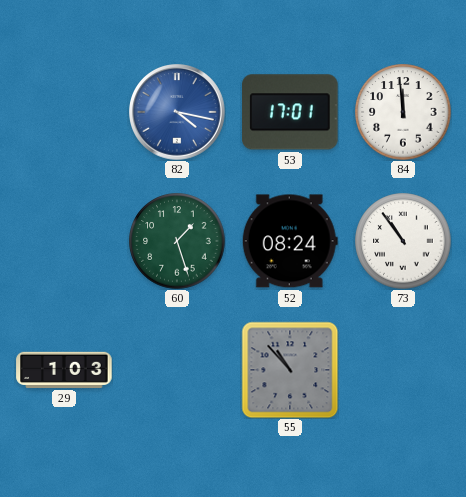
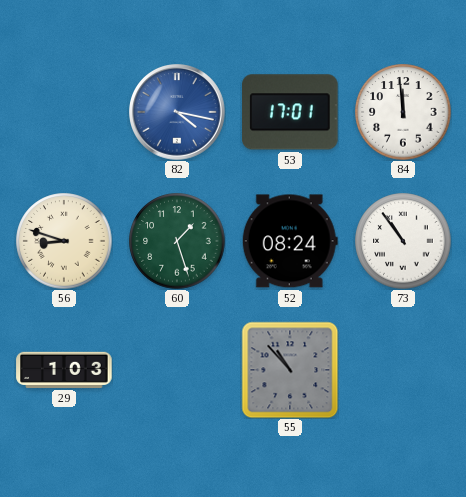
56: none -> 8:48 (64, 241)
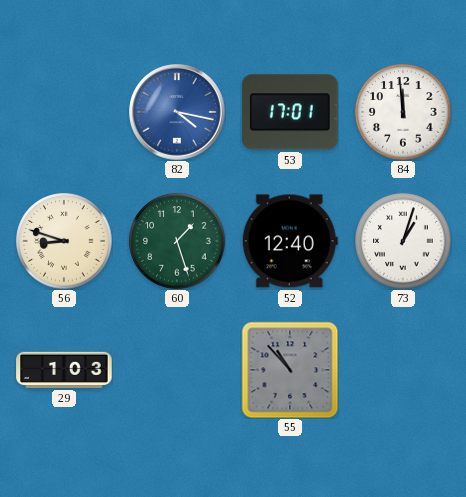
52: 08:24 -> 12:40 (290, 241)
73: 10:54 -> 1:03 (403, 241)
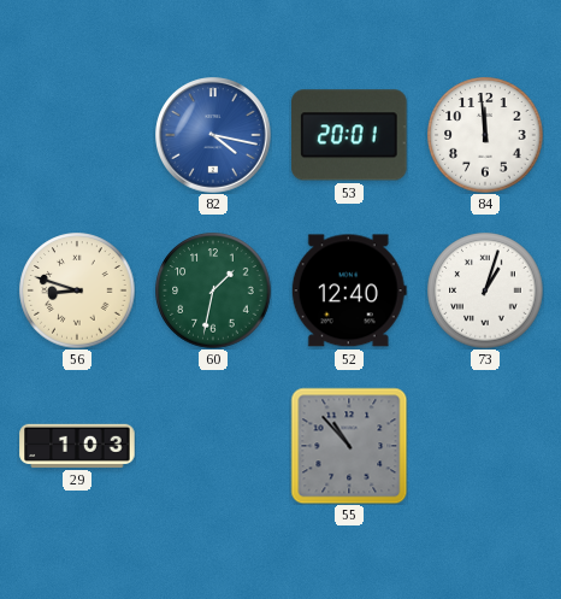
53: 17:01 -> 20:01 (349, 135)
60: 1:27 -> 1:32 (213, 290)
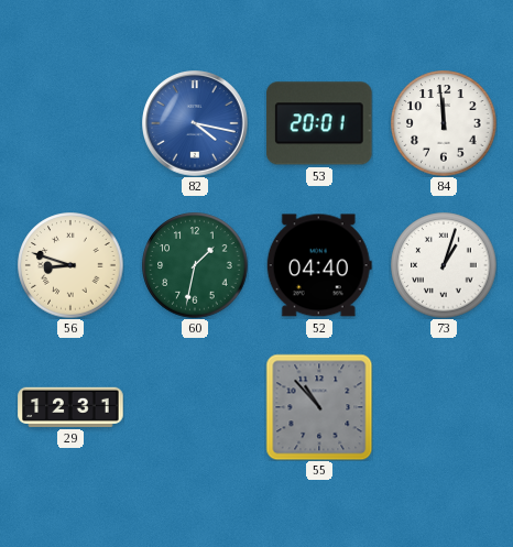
52: 12:40 -> 04:40 (319, 265)
29: 1:03 -> 12:31 (70, 407)
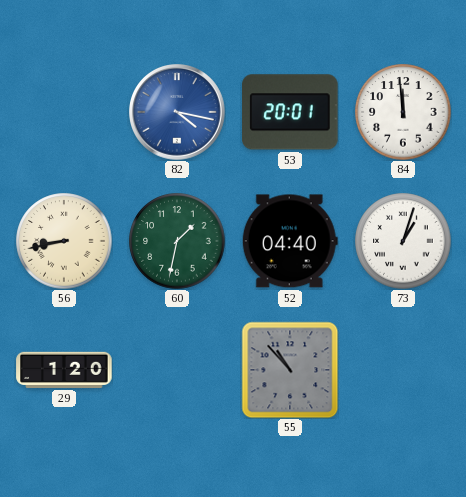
56: 8:48 -> 8:43 (64, 241)
29: 12:31 -> 1:20 (64, 370)
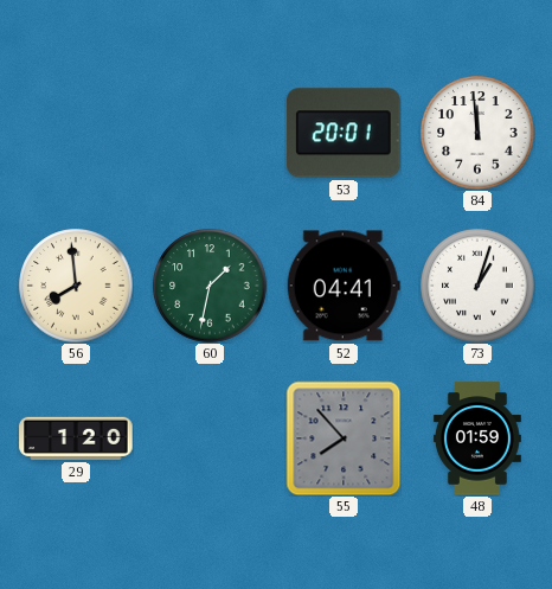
82: 4:17 -> none (177, 112)
56: 8:43 -> 7:59 (76, 286)
52: 04:40 -> 04:41 (344, 286)
55: 10:53 -> 7:53 (344, 438)
48: none -> 01:59 (477, 438)
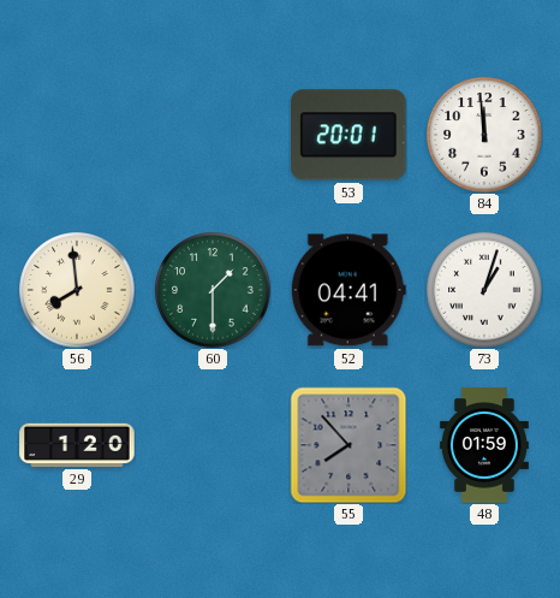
60: 1:32 -> 1:30 (213, 290)
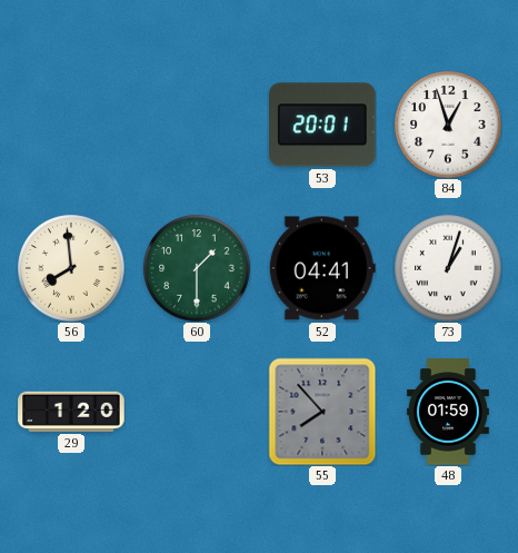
84: 11:59 -> 12:57 (448, 125)
